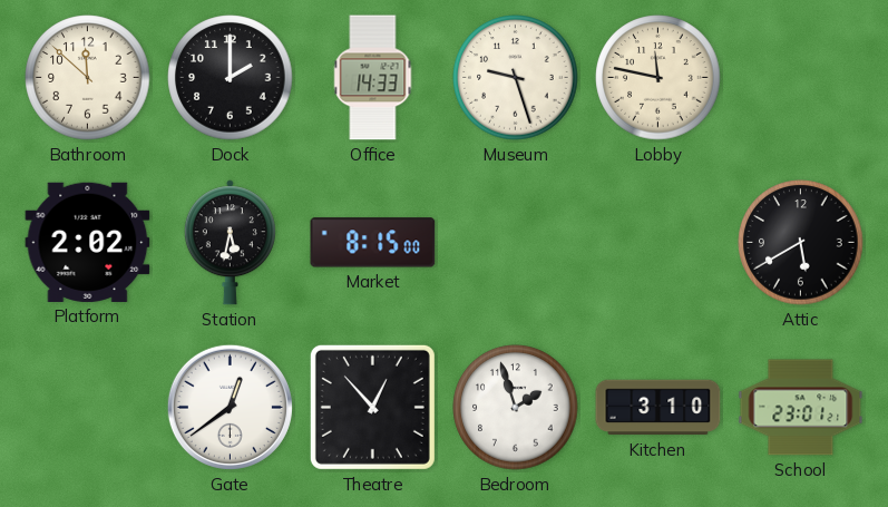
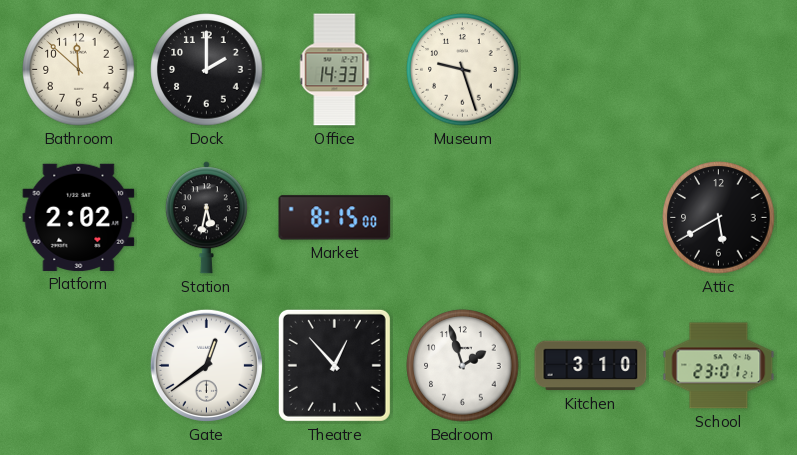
Lobby: 11:47 -> none (658, 78)
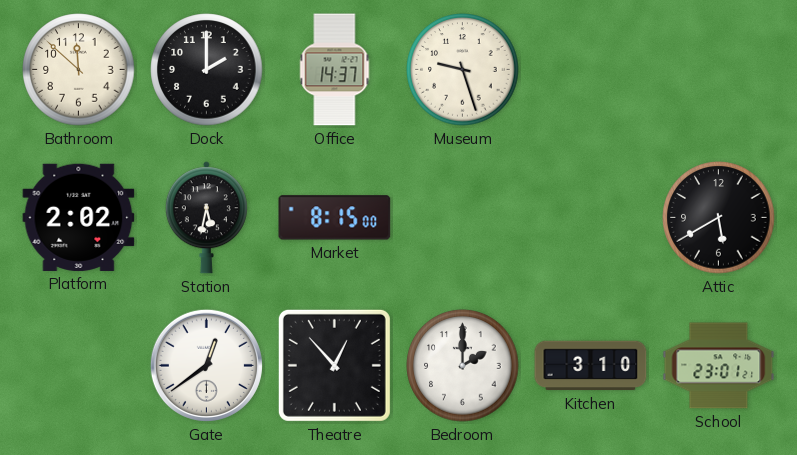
Office: 14:33 -> 14:37 (335, 70)
Bedroom: 1:57 -> 2:00 (463, 366)
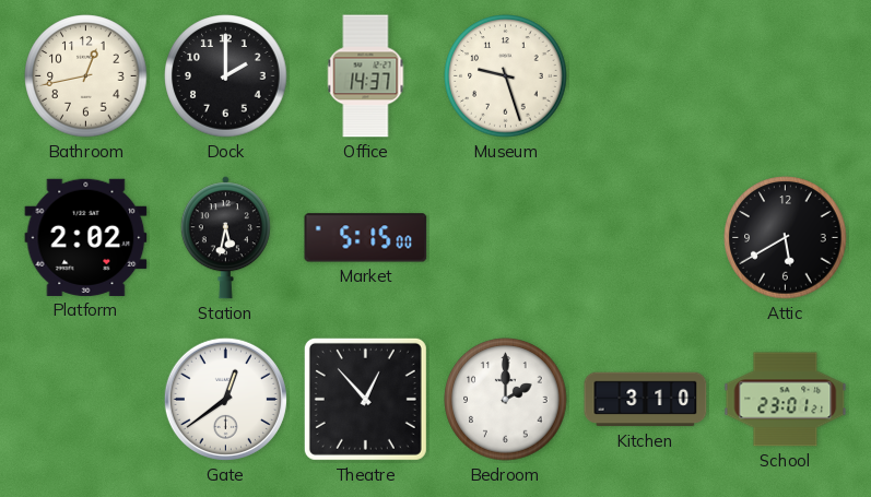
Bathroom: 11:52 -> 12:43 (86, 76)
Market: 8:15 -> 5:15 (366, 238)
